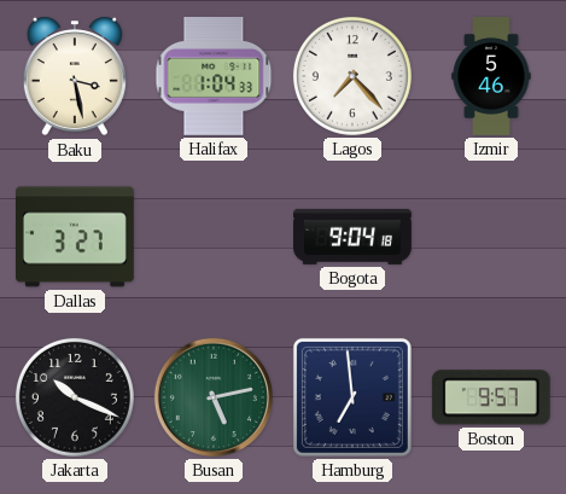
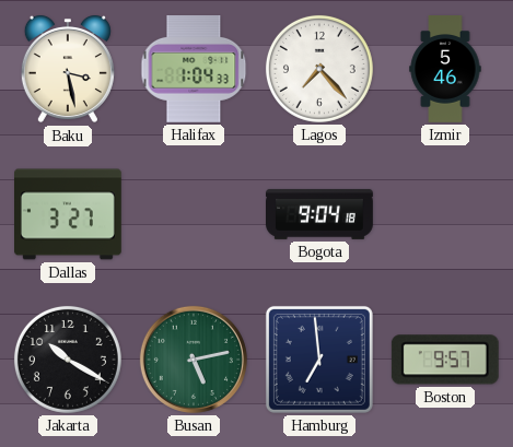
Jakarta: 10:19 -> 10:20 (68, 360)
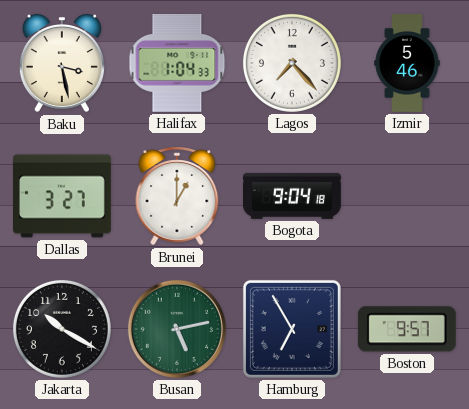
Brunei: none -> 1:00 (177, 196)
Hamburg: 6:59 -> 6:55 (292, 329)
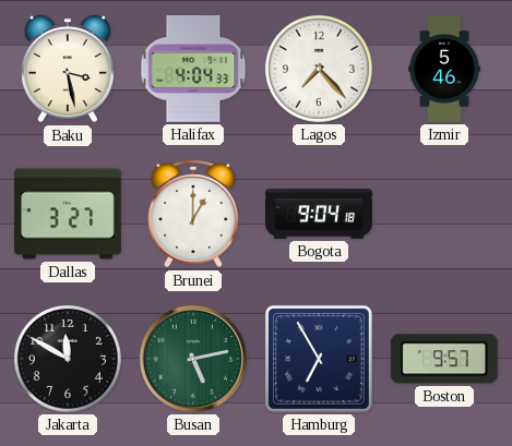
Halifax: 1:04 -> 4:04 (193, 69)
Jakarta: 10:20 -> 11:50 (68, 359)
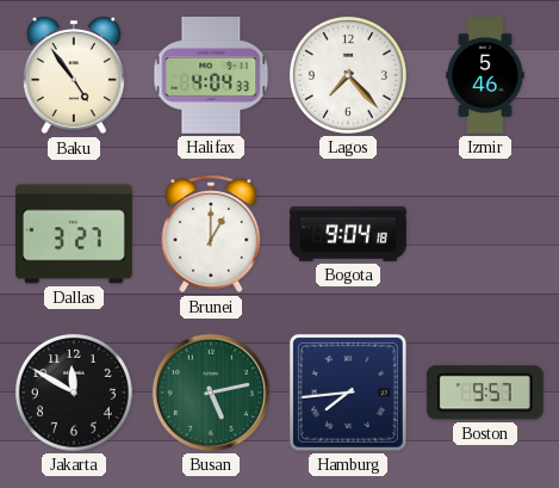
Baku: 3:28 -> 4:54 (74, 75)
Hamburg: 6:55 -> 7:44 (348, 393)
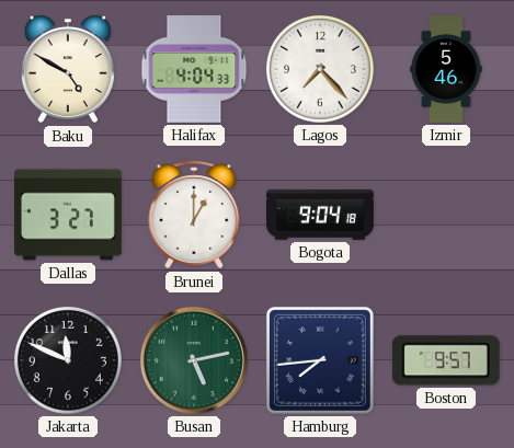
Baku: 4:54 -> 4:50 (68, 69)
Jakarta: 11:50 -> 11:49 (68, 360)
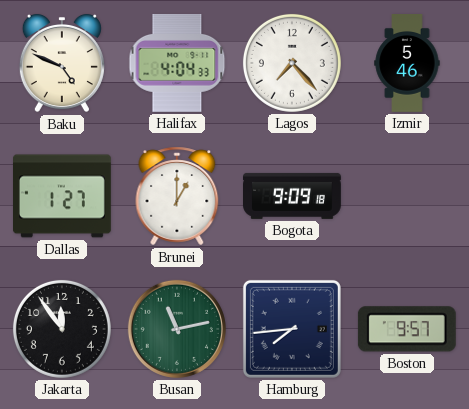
Baku: 4:50 -> 4:49 (62, 63)
Dallas: 3:27 -> 1:27 (63, 196)
Bogota: 9:04 -> 9:09 (293, 196)
Jakarta: 11:49 -> 11:54 (62, 329)
Busan: 5:13 -> 11:13 (177, 329)
